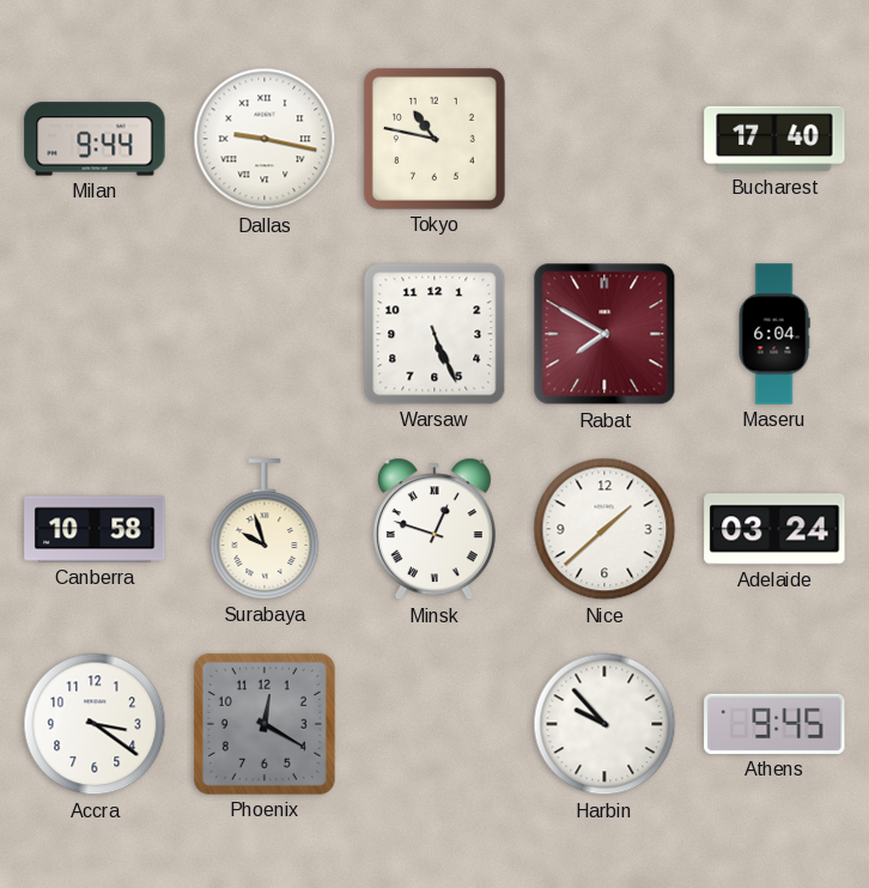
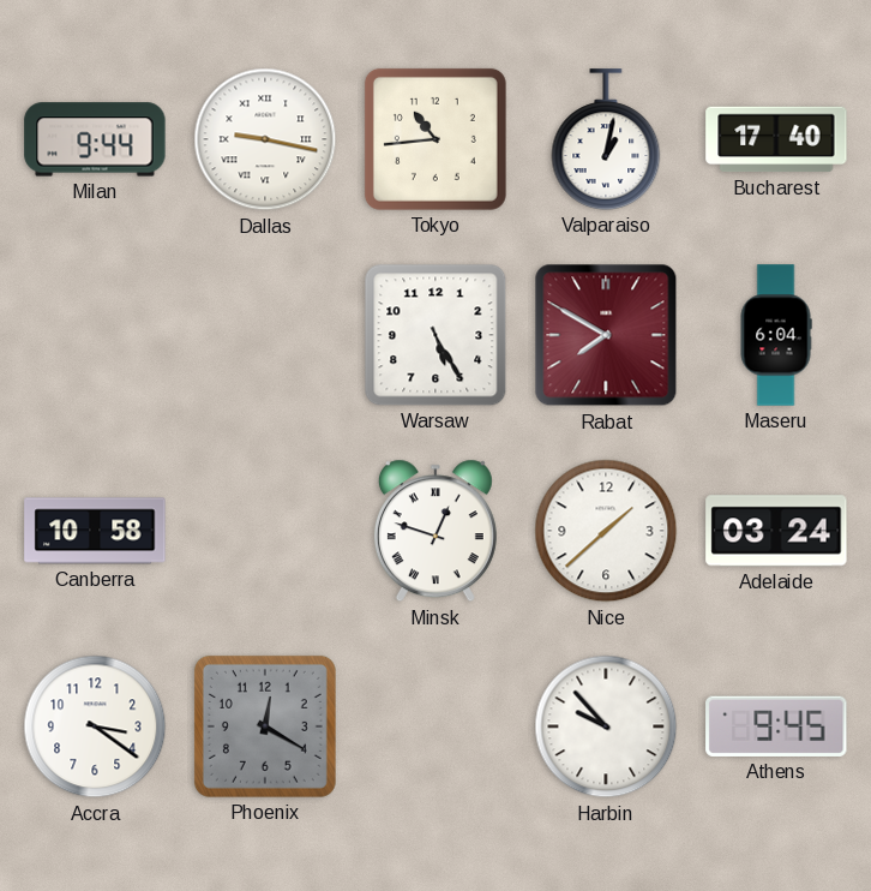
Tokyo: 10:47 -> 10:44 (435, 139)
Valparaiso: none -> 1:02 (606, 139)
Warsaw: 5:26 -> 5:25 (435, 335)
Surabaya: 9:57 -> none (265, 529)
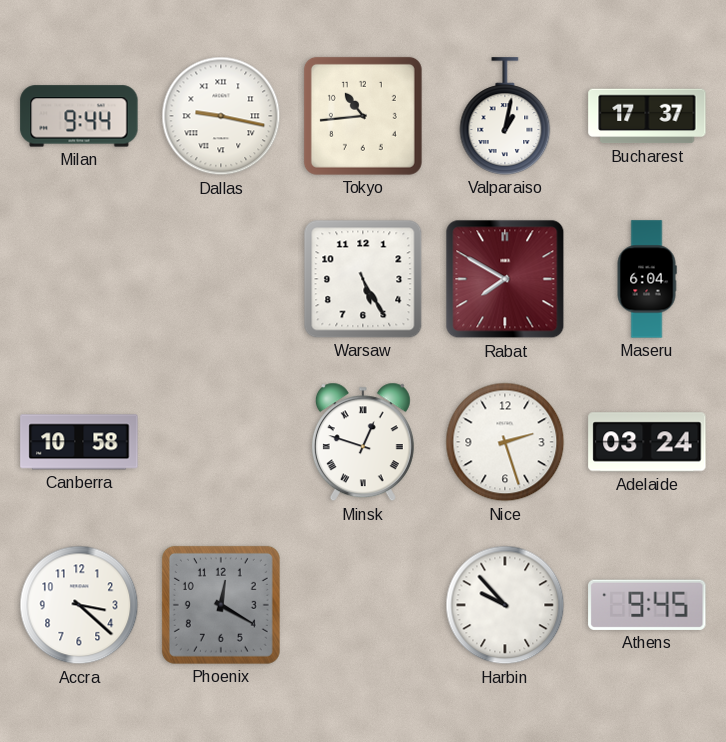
Bucharest: 17:40 -> 17:37 (647, 116)
Nice: 1:38 -> 2:27 (505, 442)
Accra: 3:21 -> 3:22 (79, 605)
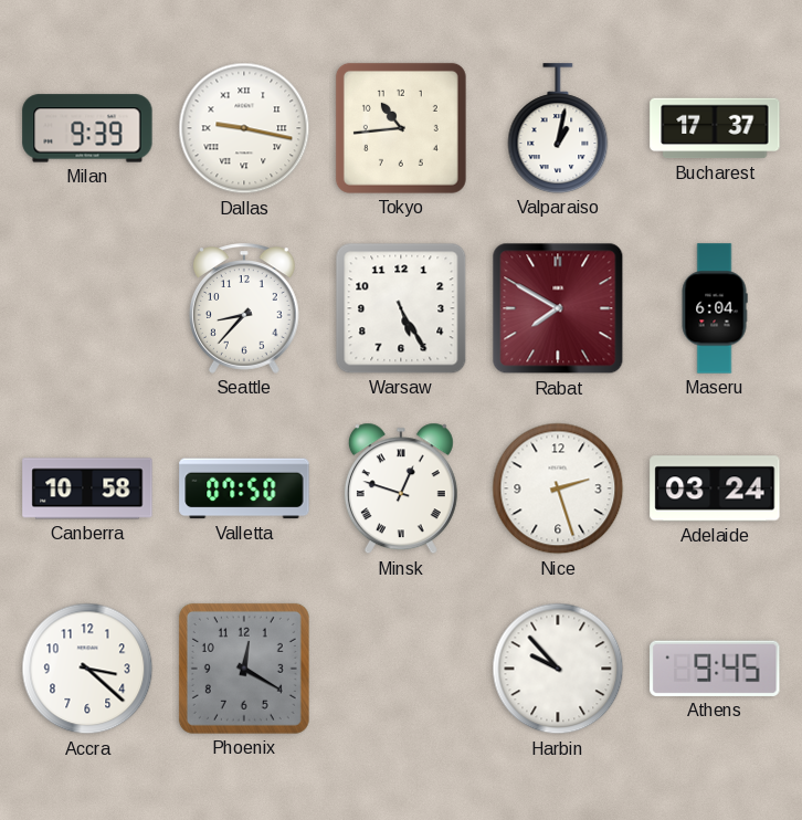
Milan: 9:44 -> 9:39 (87, 128)
Seattle: none -> 8:37 (245, 308)
Valletta: none -> 07:50 (244, 488)
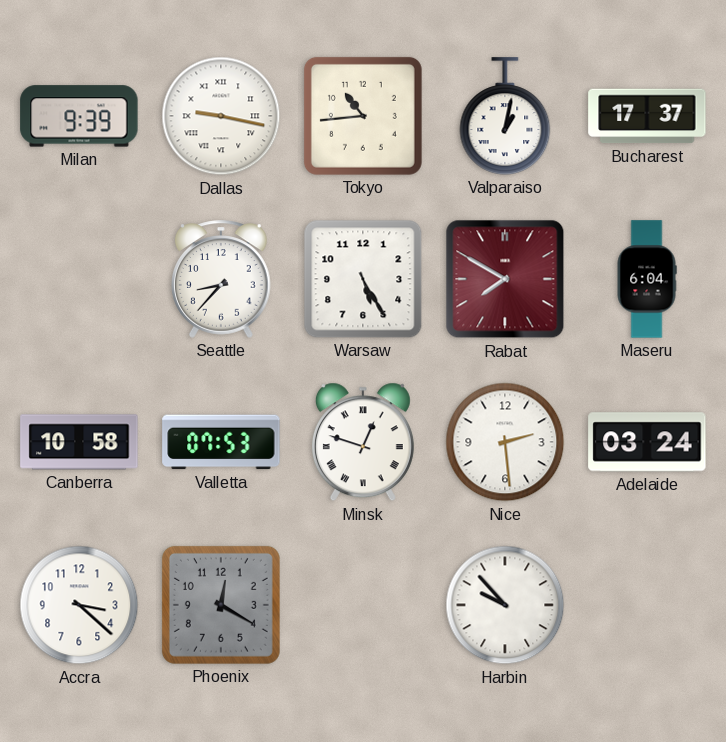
Valletta: 07:50 -> 07:53 (221, 442)
Nice: 2:27 -> 2:29 (505, 442)
Athens: 9:45 -> none (715, 669)
